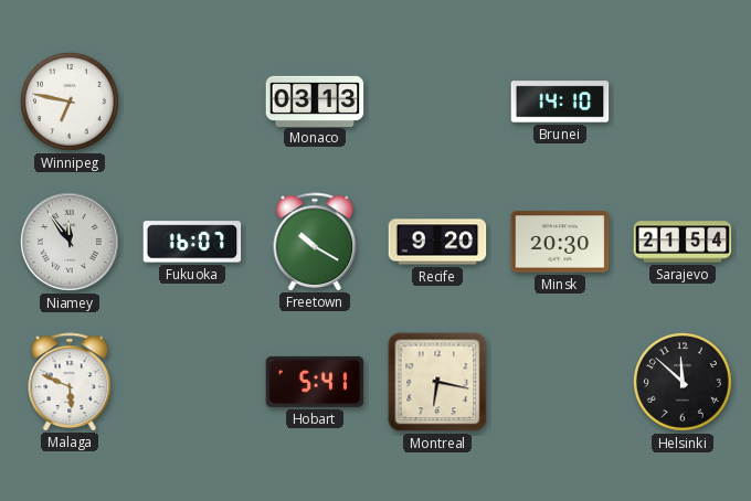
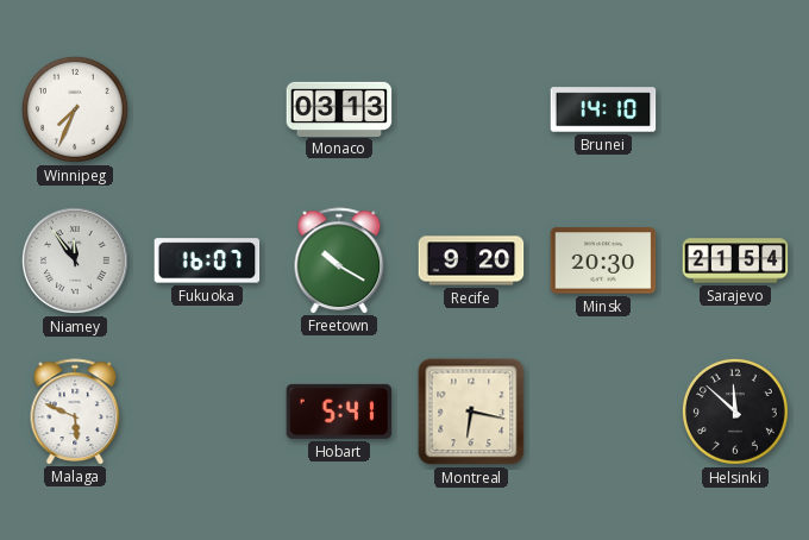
Winnipeg: 6:47 -> 7:34 (75, 109)
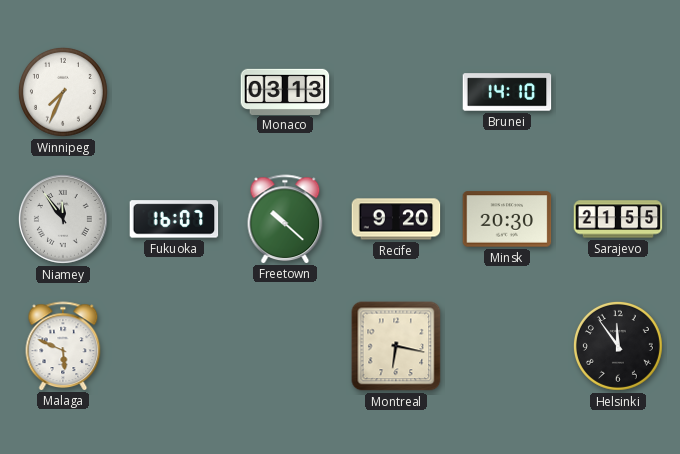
Freetown: 10:20 -> 10:22 (285, 219)
Sarajevo: 21:54 -> 21:55 (618, 219)
Hobart: 5:41 -> none (339, 412)
Helsinki: 11:52 -> 11:54 (618, 346)
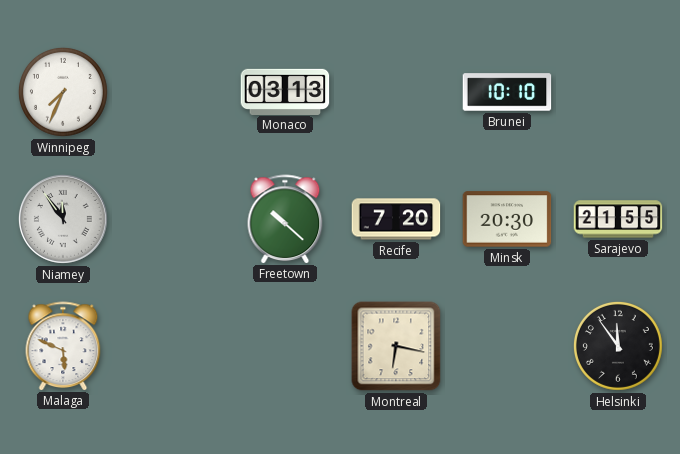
Brunei: 14:10 -> 10:10 (507, 92)
Fukuoka: 16:07 -> none (174, 219)
Recife: 9:20 -> 7:20 (396, 219)
